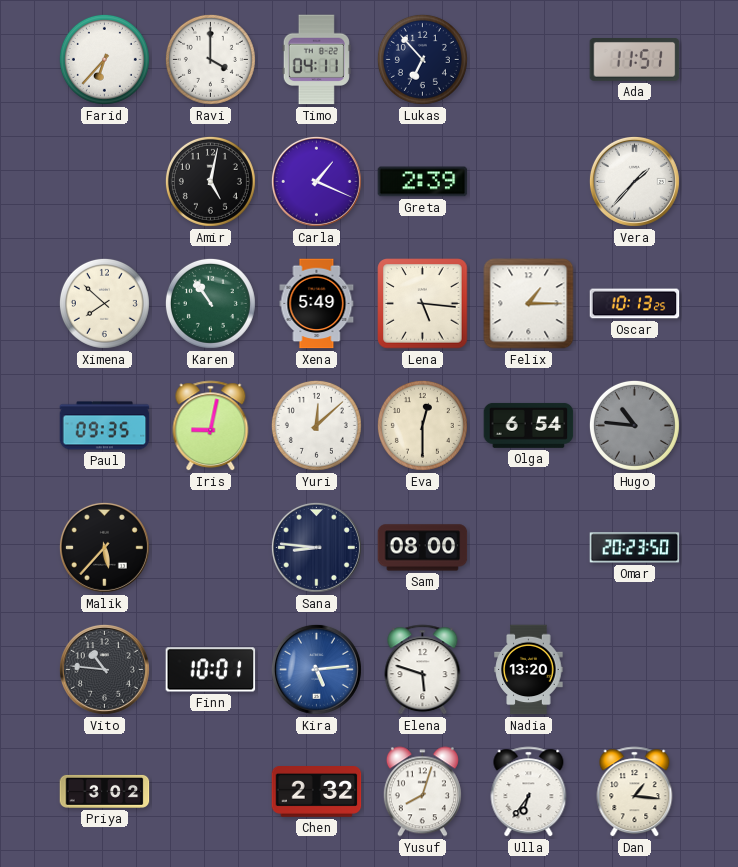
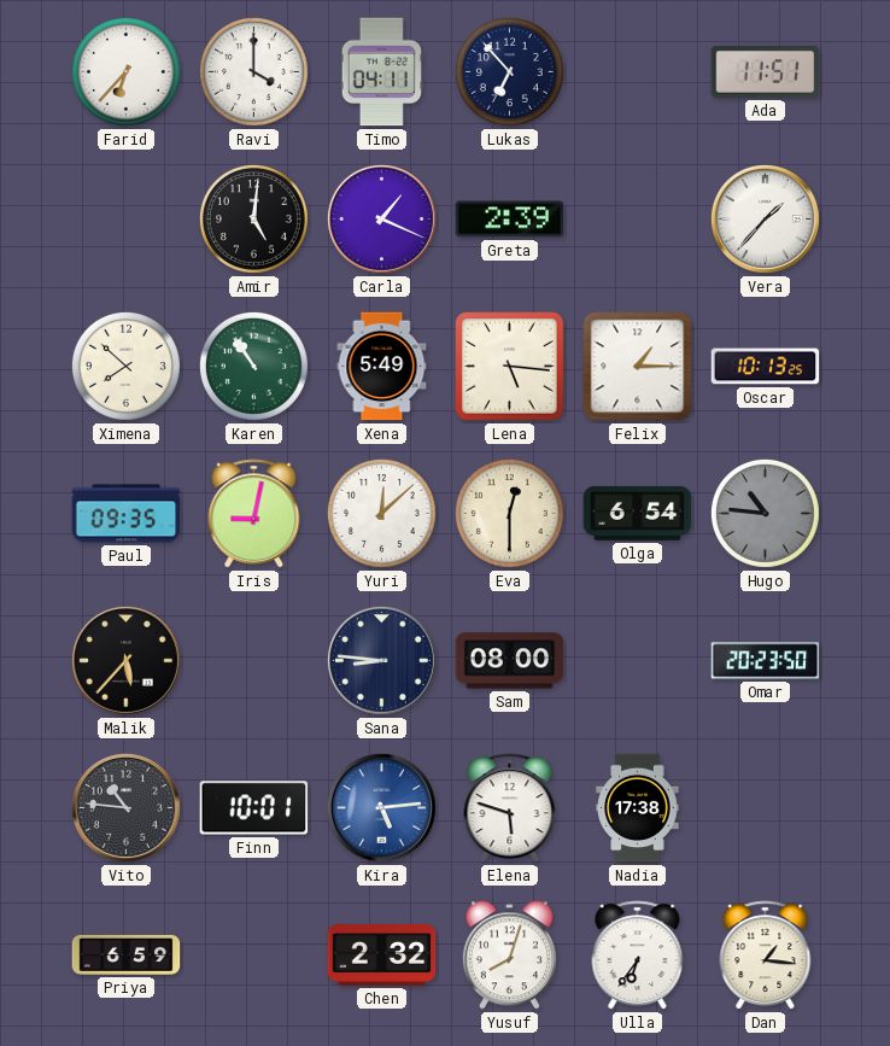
Amir: 5:02 -> 5:01 (253, 218)
Nadia: 13:20 -> 17:38 (638, 808)
Priya: 3:02 -> 6:59 (127, 954)
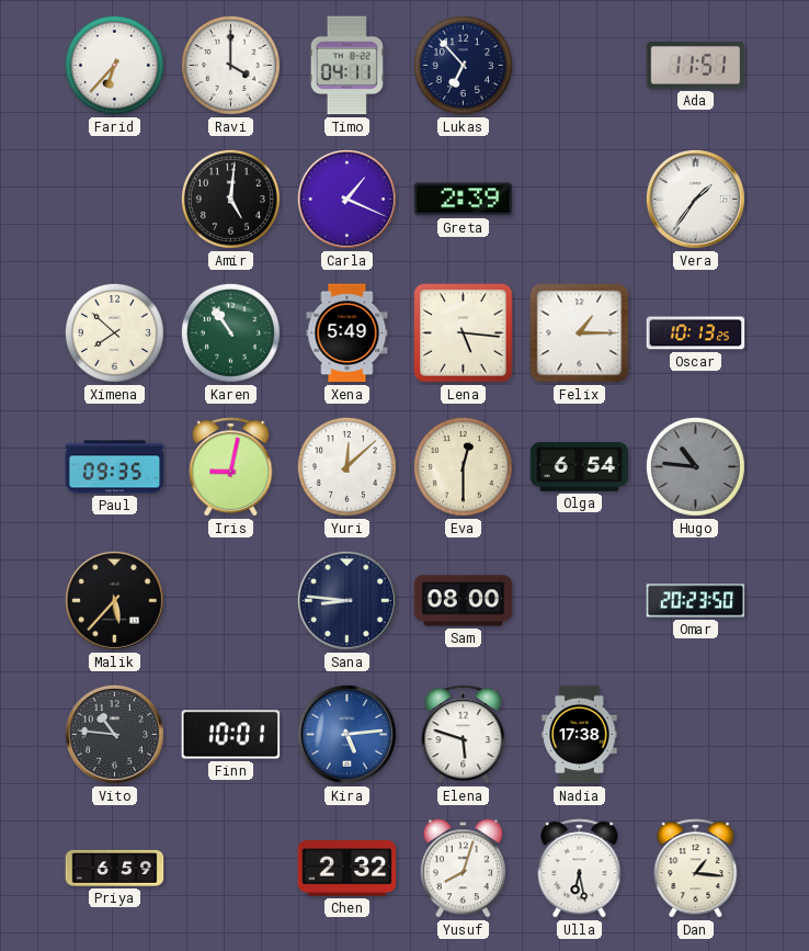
Vera: 1:37 -> 1:36 (695, 199)
Ulla: 6:36 -> 6:28 (580, 869)
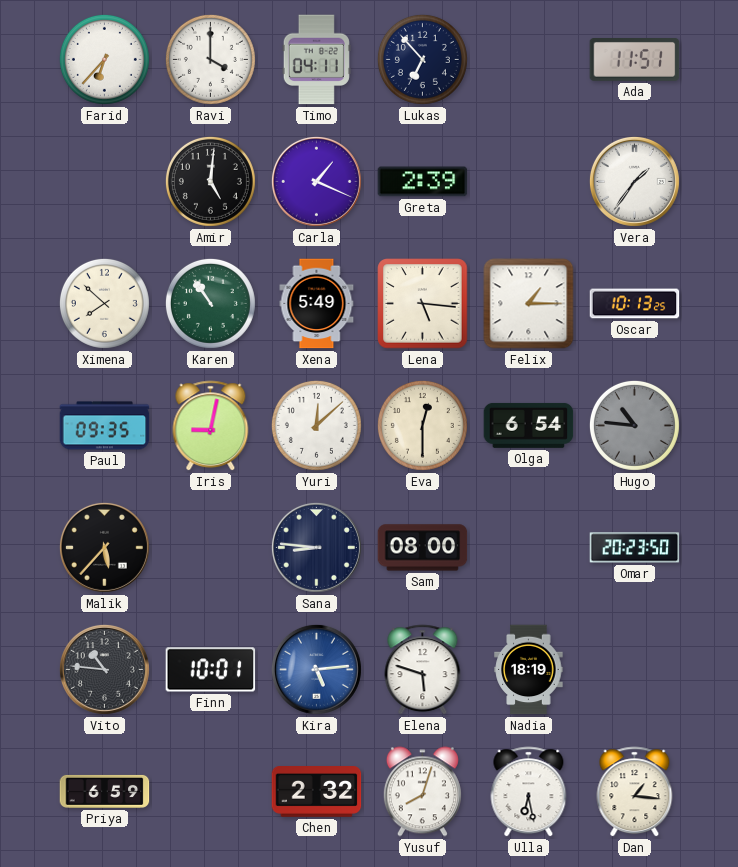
Nadia: 17:38 -> 18:19 (529, 670)
